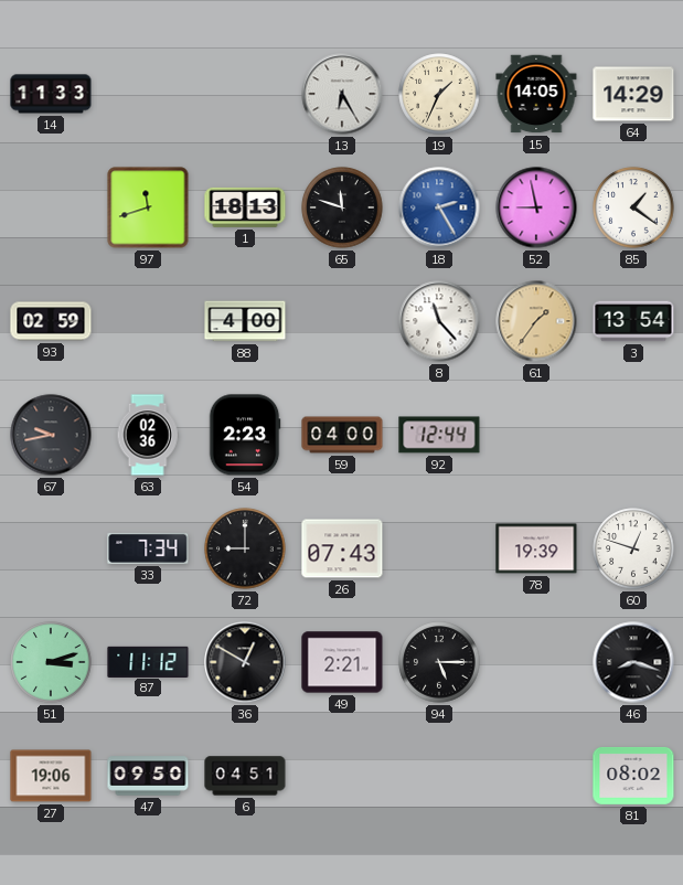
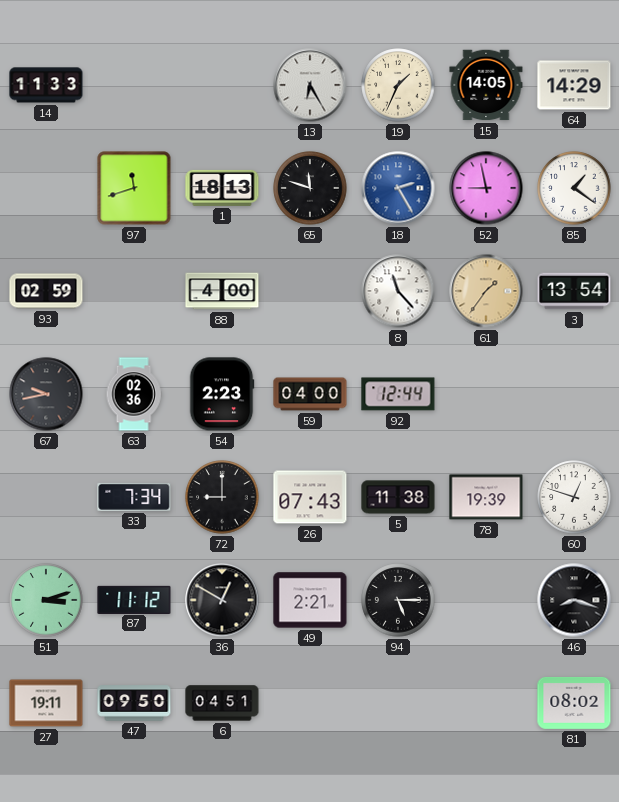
5: none -> 11:38 (398, 497)
27: 19:06 -> 19:11 (46, 703)
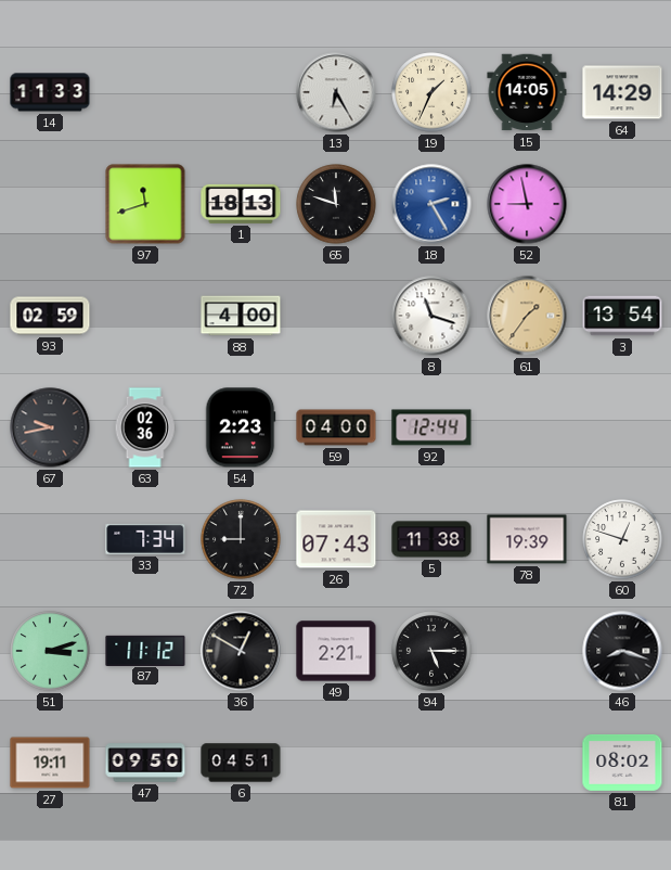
85: 1:21 -> none (574, 188)
8: 11:23 -> 11:18 (431, 316)
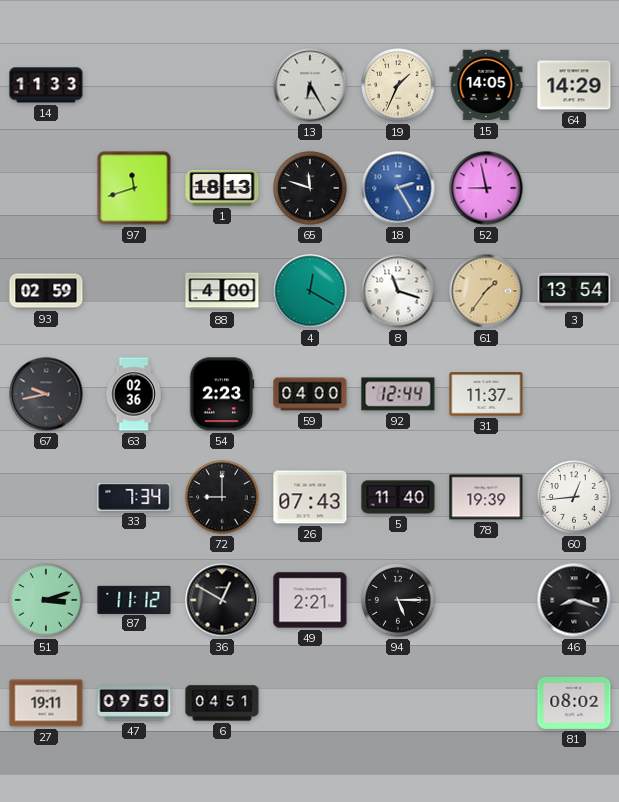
4: none -> 12:20 (310, 291)
31: none -> 11:37 (486, 394)
5: 11:38 -> 11:40 (398, 497)
60: 12:48 -> 12:44 (574, 497)
